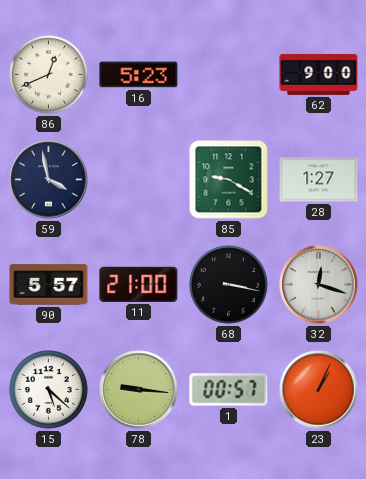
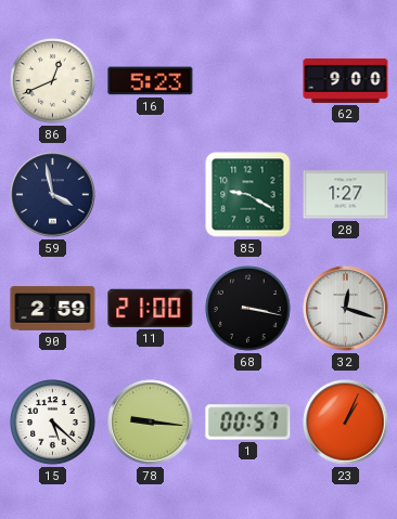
90: 5:57 -> 2:59 (53, 309)
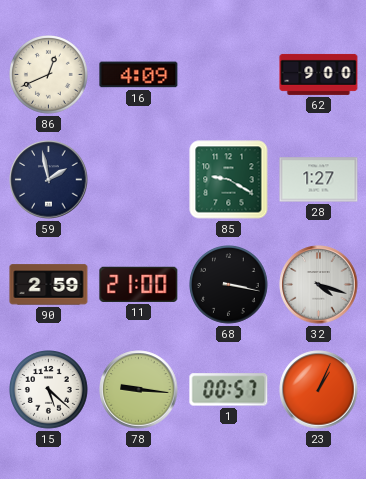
16: 5:23 -> 4:09 (139, 75)
59: 3:58 -> 1:58 (49, 180)
32: 12:18 -> 4:18 (319, 285)
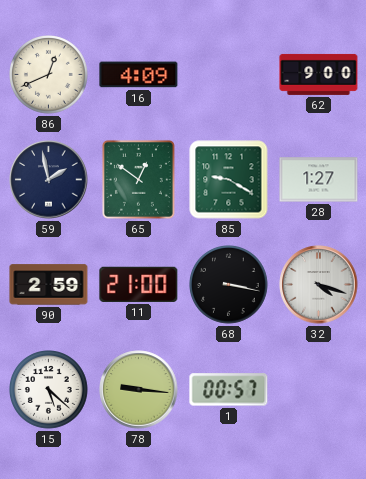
65: none -> 12:51 (138, 179)
23: 1:04 -> none (319, 390)
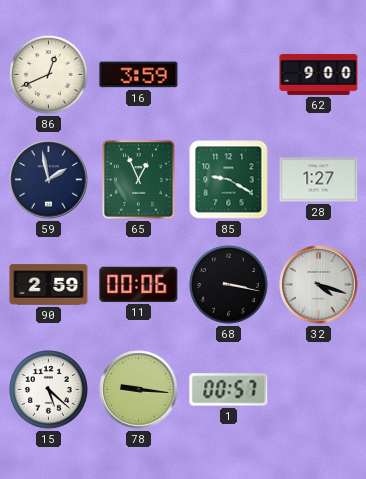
16: 4:09 -> 3:59 (139, 75)
65: 12:51 -> 12:56 (138, 179)
11: 21:00 -> 00:06 (139, 284)
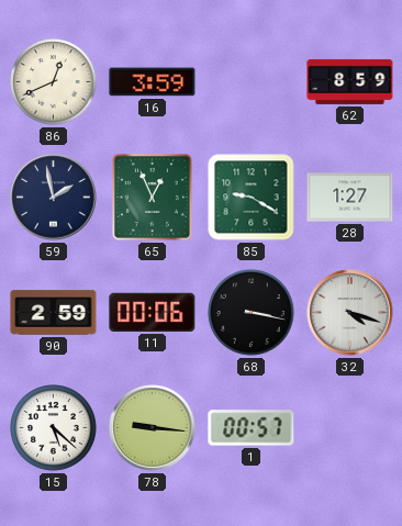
62: 9:00 -> 8:59 (350, 81)
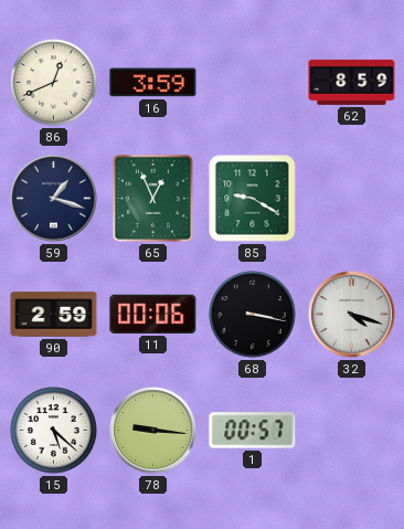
59: 1:58 -> 1:18 (54, 199)
28: 1:27 -> none (350, 198)
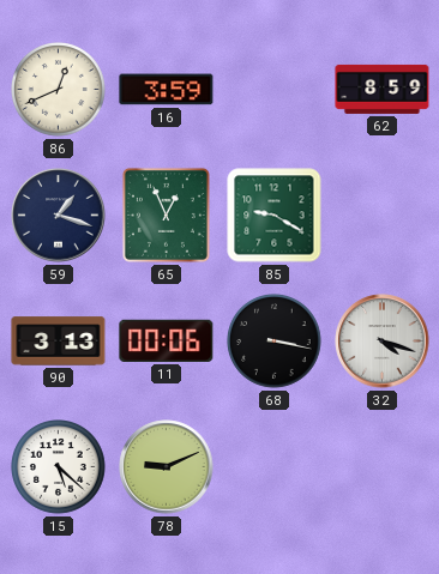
90: 2:59 -> 3:13 (59, 342)
78: 9:16 -> 9:11 (167, 467)
1: 00:57 -> none (253, 431)
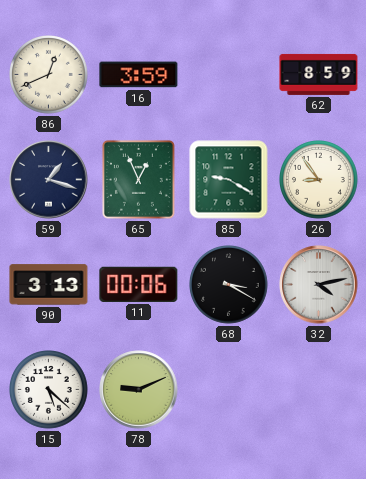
26: none -> 8:54 (319, 180)
68: 3:17 -> 3:20 (229, 285)
32: 4:18 -> 4:13 (319, 285)
